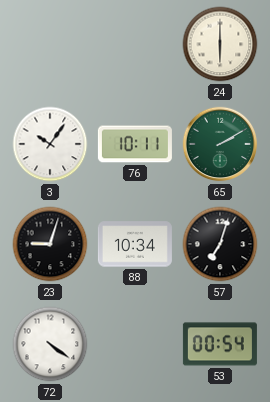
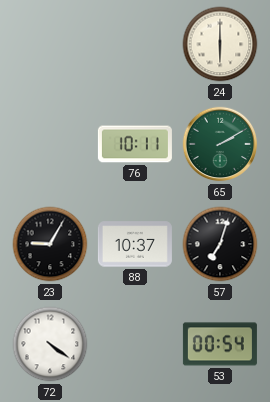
3: 10:06 -> none (50, 144)
23: 9:03 -> 9:05 (50, 244)
88: 10:34 -> 10:37 (135, 244)
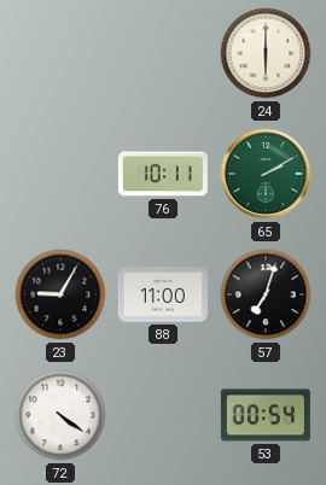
88: 10:37 -> 11:00 (163, 294)
